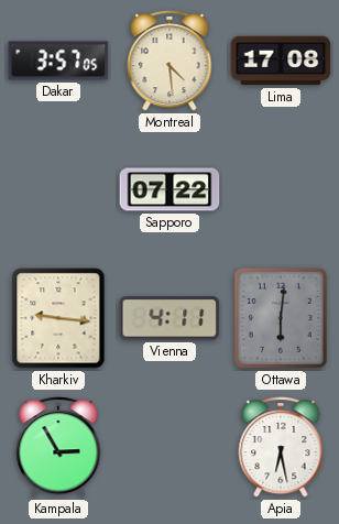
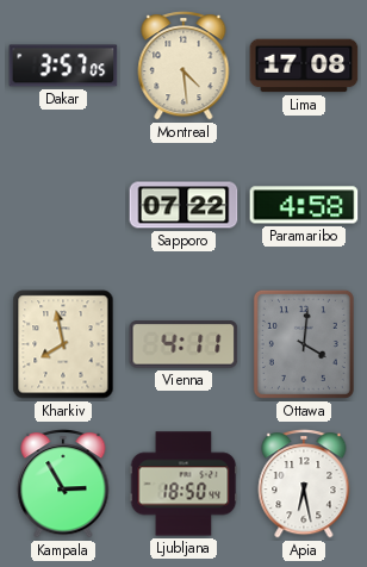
Paramaribo: none -> 4:58 (304, 205)
Kharkiv: 9:16 -> 7:58 (63, 344)
Ottawa: 6:01 -> 4:01 (304, 344)
Ljubljana: none -> 18:50 (183, 484)
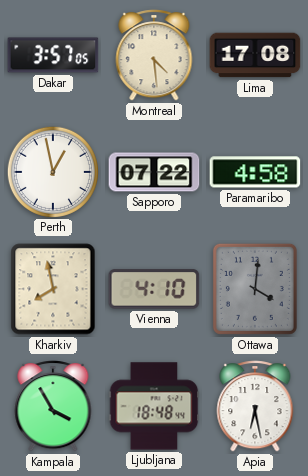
Perth: none -> 12:58 (52, 171)
Vienna: 4:11 -> 4:10 (154, 289)
Kampala: 2:55 -> 3:55 (53, 406)
Ljubljana: 18:50 -> 18:48 (154, 406)
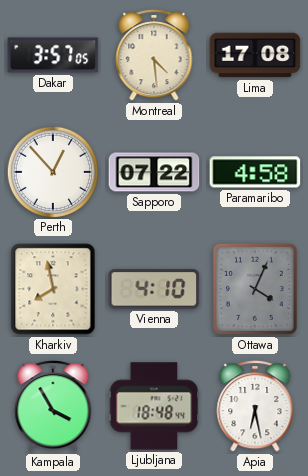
Perth: 12:58 -> 12:53 (52, 171)
Ottawa: 4:01 -> 4:04 (255, 289)
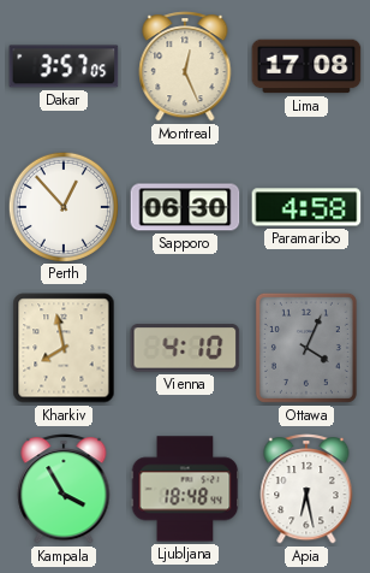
Montreal: 4:29 -> 12:26 (185, 66)
Sapporo: 07:22 -> 06:30 (185, 207)
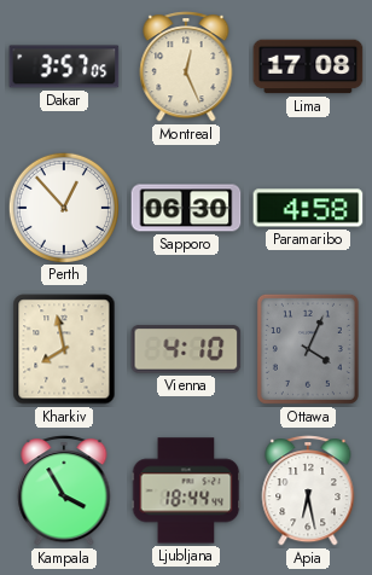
Ljubljana: 18:48 -> 18:44 (186, 490)
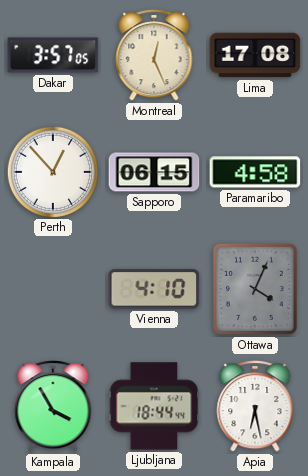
Sapporo: 06:30 -> 06:15 (154, 172)
Kharkiv: 7:58 -> none (64, 349)
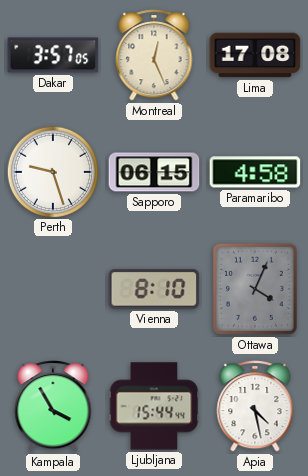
Perth: 12:53 -> 9:27 (52, 171)
Vienna: 4:10 -> 8:10 (154, 289)
Ljubljana: 18:44 -> 15:44 (154, 406)
Apia: 6:28 -> 4:28 (255, 406)
